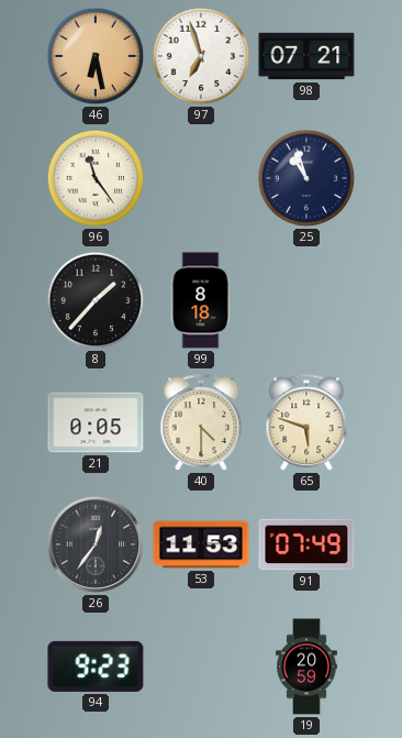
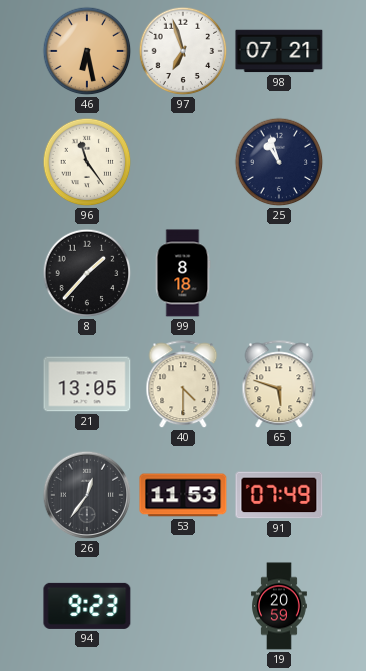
21: 0:05 -> 13:05 (87, 384)
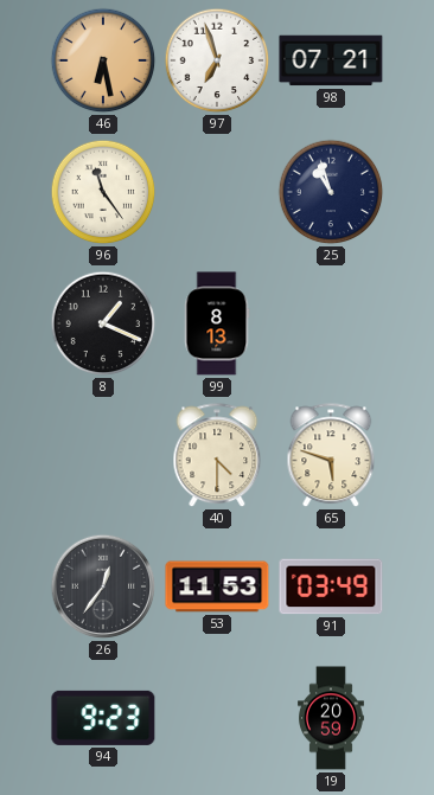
8: 1:37 -> 1:19 (103, 323)
99: 8:18 -> 8:13 (217, 323)
21: 13:05 -> none (87, 384)
91: 07:49 -> 03:49 (331, 586)
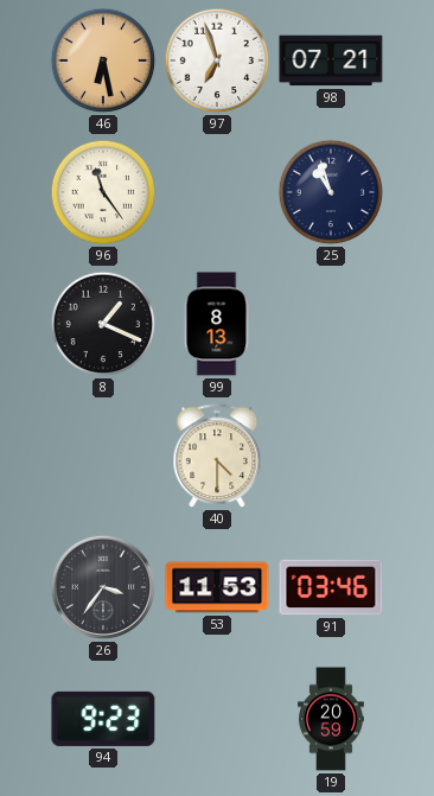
65: 5:48 -> none (331, 456)
26: 12:36 -> 3:36 (103, 587)
91: 03:49 -> 03:46 (331, 587)
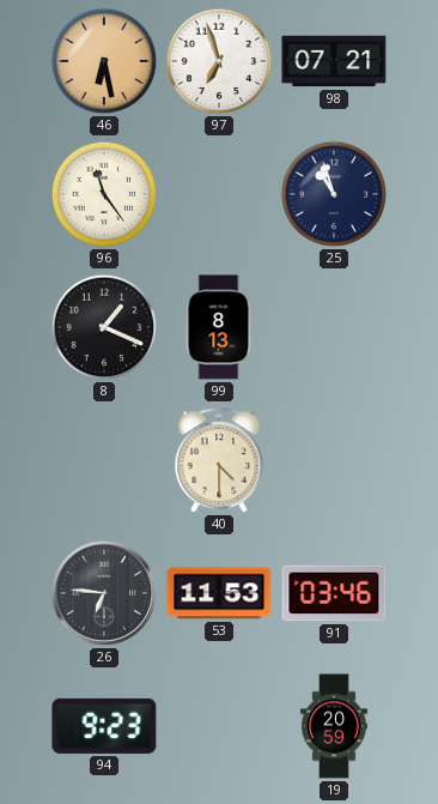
26: 3:36 -> 6:46 (104, 593)
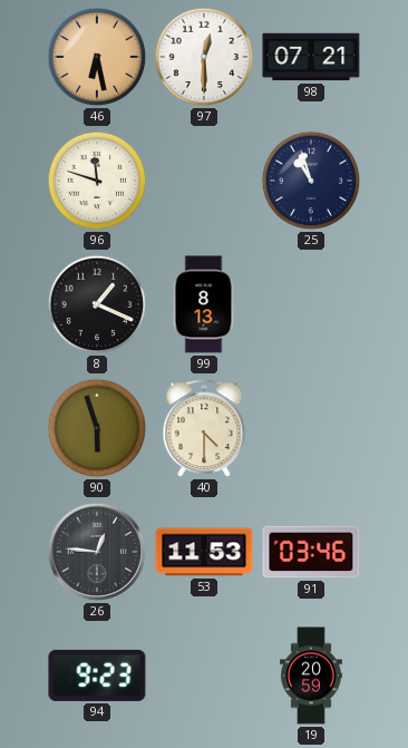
97: 6:57 -> 12:30 (204, 57)
96: 11:24 -> 11:48 (97, 181)
90: none -> 5:57 (97, 428)
26: 6:46 -> 12:46 (97, 552)
